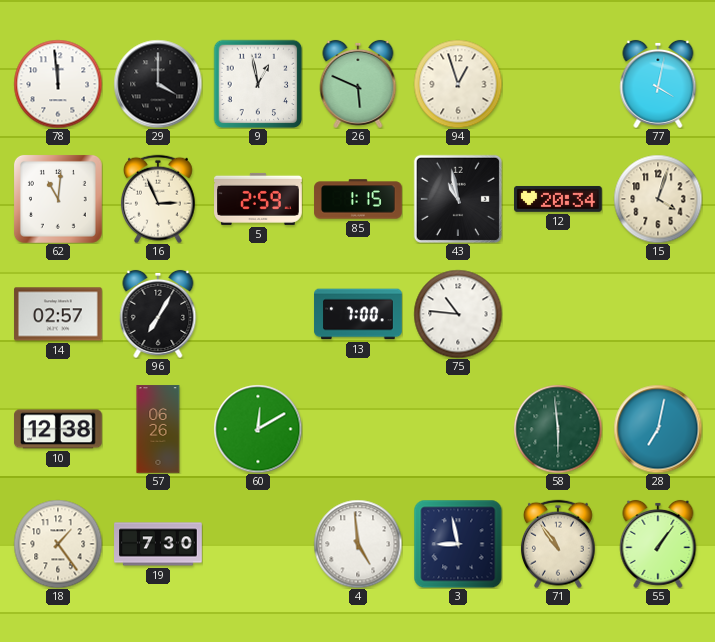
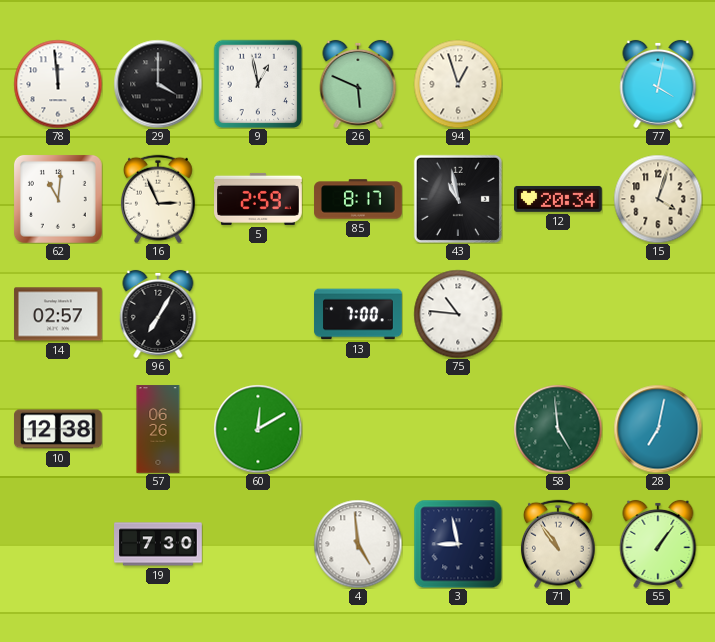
85: 1:15 -> 8:17 (358, 199)
58: 5:59 -> 4:59 (558, 429)
18: 1:24 -> none (58, 544)
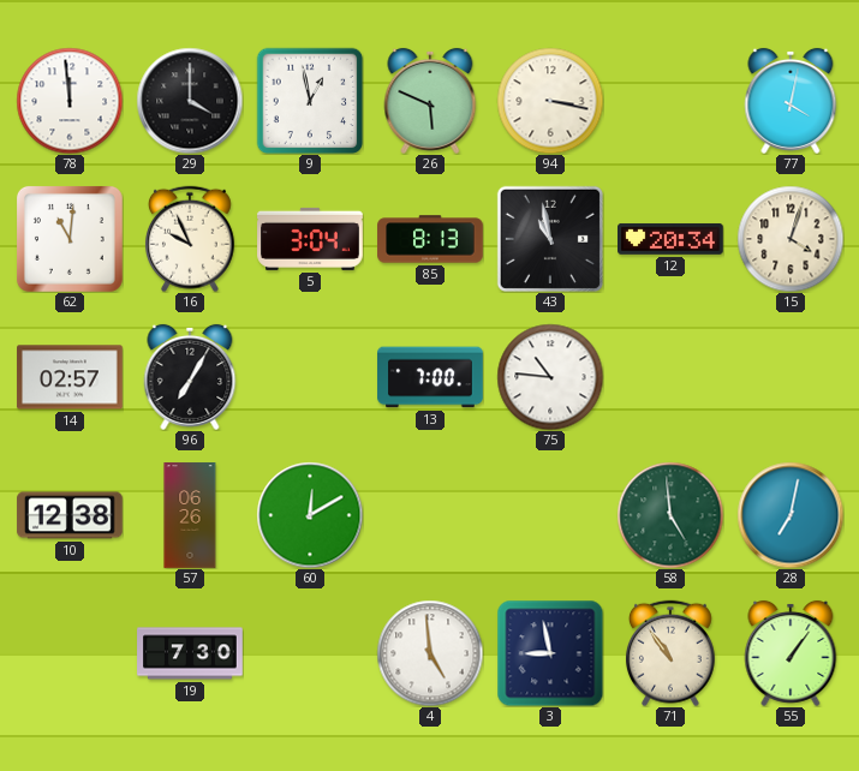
94: 12:57 -> 3:17 (550, 101)
16: 2:56 -> 9:56 (190, 239)
5: 2:59 -> 3:04 (310, 239)
85: 8:17 -> 8:13 (430, 239)
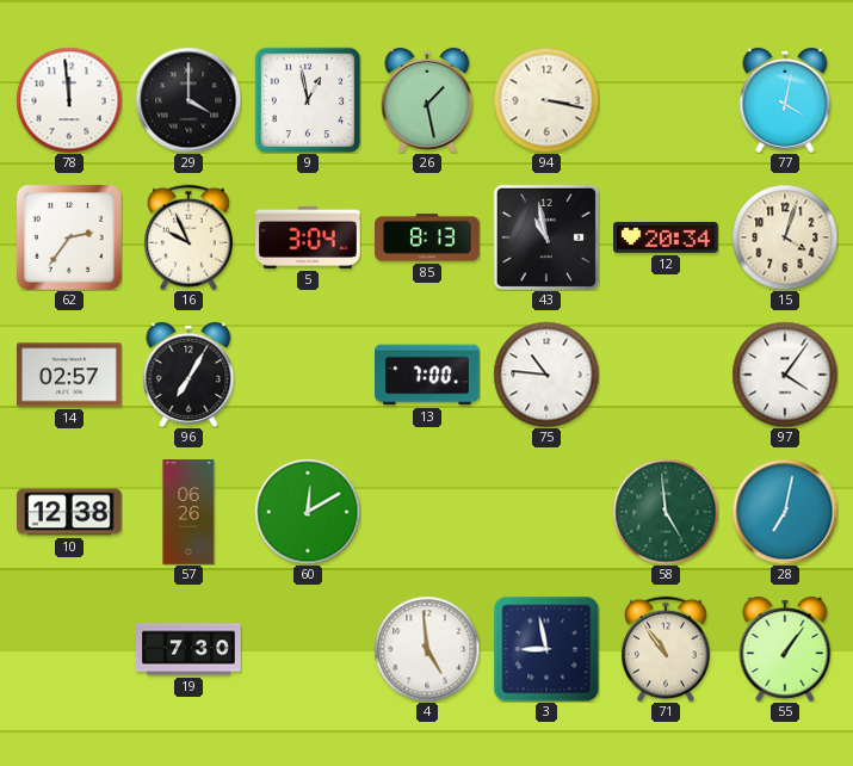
26: 5:49 -> 1:28 (427, 100)
62: 11:01 -> 2:36 (69, 237)
97: none -> 4:06 (785, 375)
